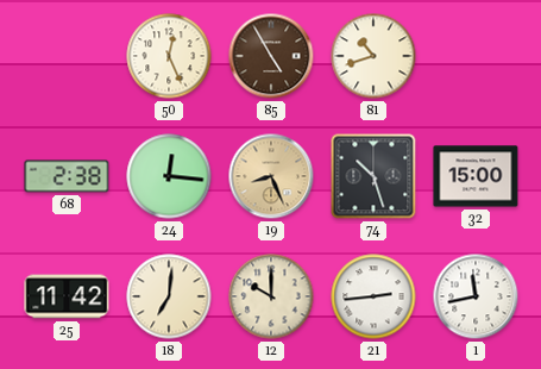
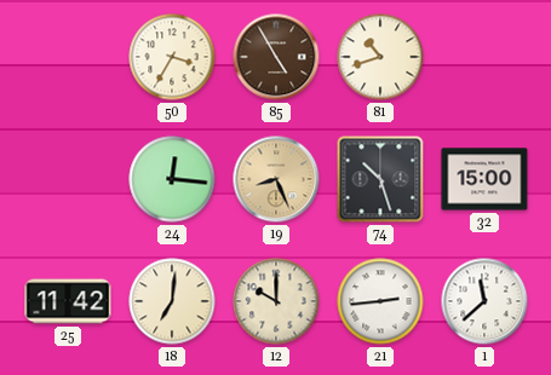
50: 12:26 -> 3:35 (172, 57)
68: 2:38 -> none (67, 176)
1: 11:43 -> 11:38 (484, 301)
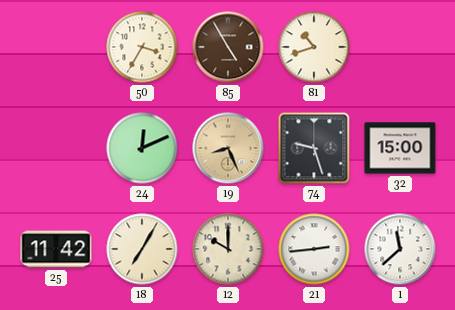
24: 12:16 -> 12:11 (142, 148)
74: 10:27 -> 9:27 (314, 148)
18: 7:01 -> 7:05 (142, 249)
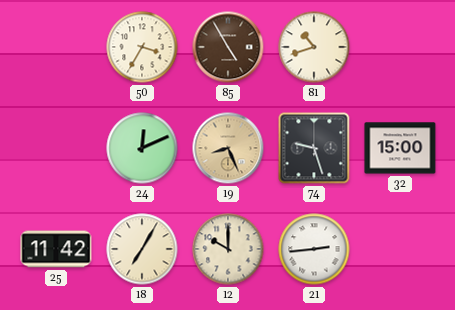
1: 11:38 -> none (400, 249)
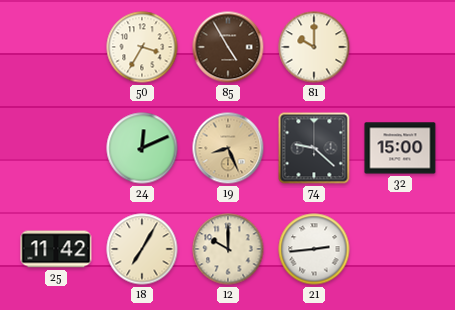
81: 10:42 -> 10:00 (314, 47)
74: 9:27 -> 9:22 (314, 148)
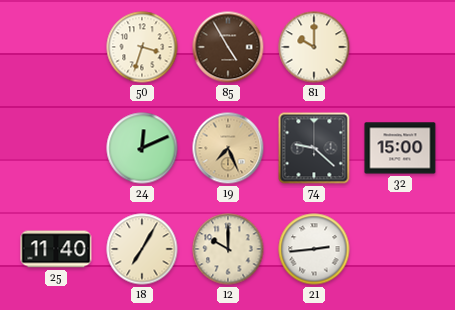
50: 3:35 -> 3:33 (142, 47)
19: 8:26 -> 7:26 (228, 148)
25: 11:42 -> 11:40 (56, 249)
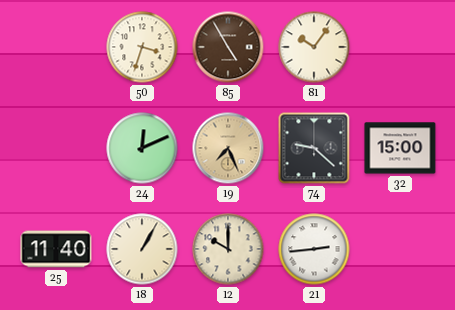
81: 10:00 -> 10:06 (314, 47)
18: 7:05 -> 1:05 (142, 249)
